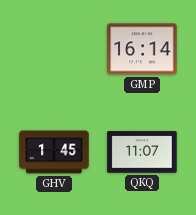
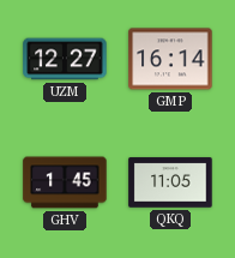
UZM: none -> 12:27 (65, 59)
QKQ: 11:07 -> 11:05 (170, 182)
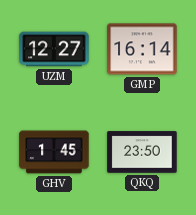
QKQ: 11:05 -> 23:50 (142, 152)
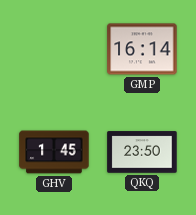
UZM: 12:27 -> none (54, 49)
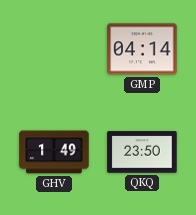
GMP: 16:14 -> 04:14 (142, 49)
GHV: 1:45 -> 1:49 (54, 152)
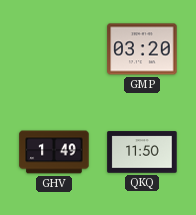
GMP: 04:14 -> 03:20 (142, 49)
QKQ: 23:50 -> 11:50 (142, 152)
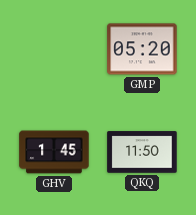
GMP: 03:20 -> 05:20 (142, 49)
GHV: 1:49 -> 1:45 (54, 152)
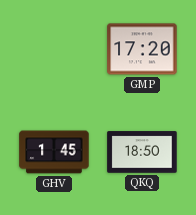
GMP: 05:20 -> 17:20 (142, 49)
QKQ: 11:50 -> 18:50 (142, 152)
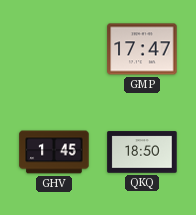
GMP: 17:20 -> 17:47 (142, 49)
